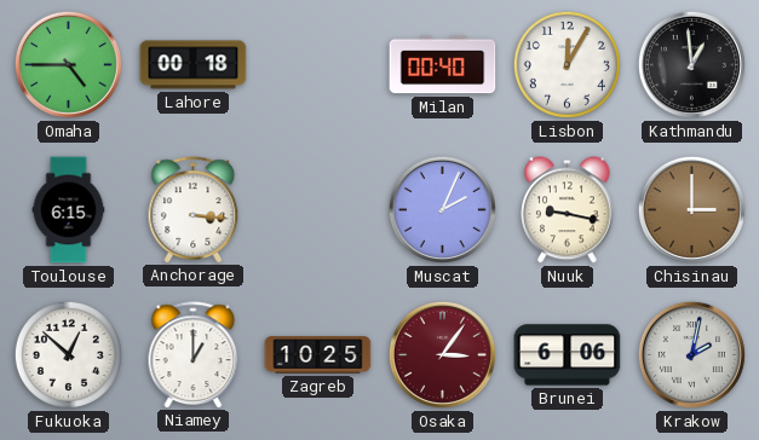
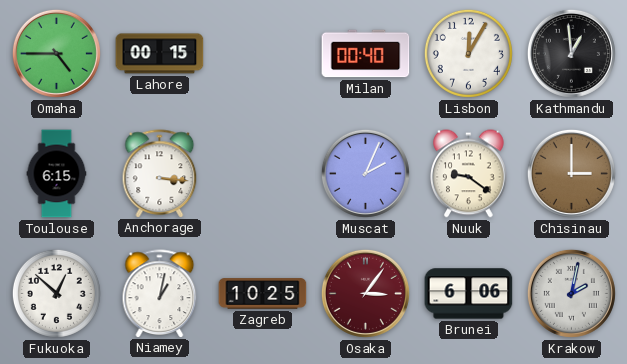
Lahore: 00:18 -> 00:15 (160, 54)
Nuuk: 9:17 -> 9:21 (469, 174)
Niamey: 1:00 -> 1:02 (160, 293)
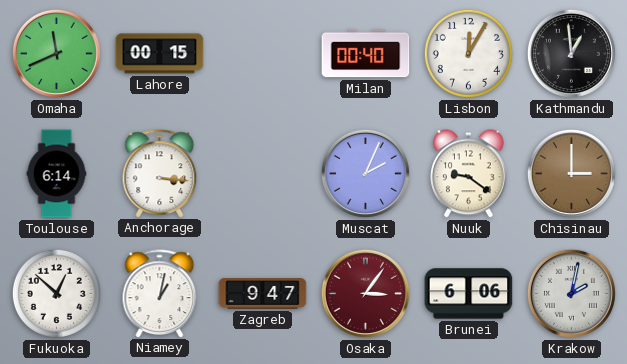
Omaha: 4:45 -> 11:41 (56, 53)
Toulouse: 6:15 -> 6:14 (57, 174)
Zagreb: 10:25 -> 9:47 (263, 294)
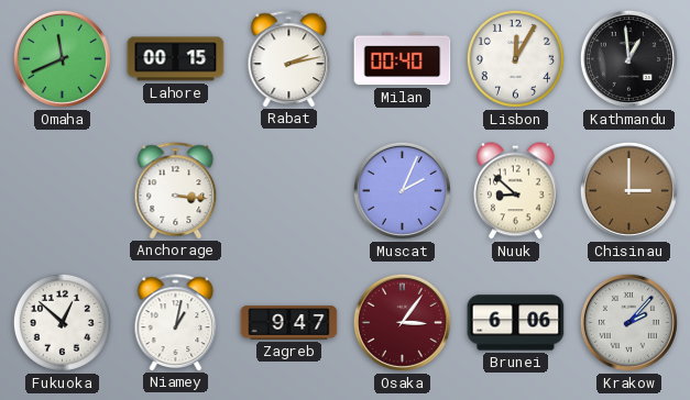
Rabat: none -> 2:13 (289, 58)
Toulouse: 6:14 -> none (57, 174)
Nuuk: 9:21 -> 8:52 (516, 191)
Krakow: 2:02 -> 2:07 (628, 322)
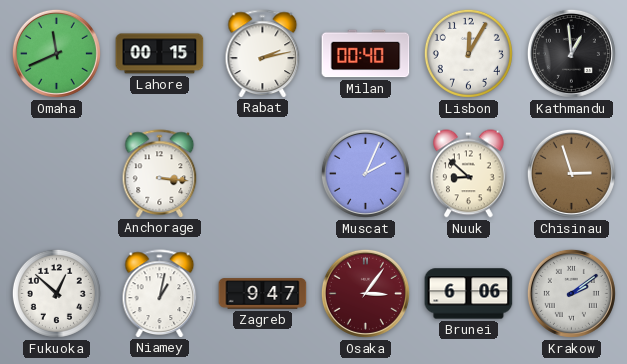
Chisinau: 3:00 -> 2:57 (571, 173)
Krakow: 2:07 -> 2:09 (571, 293)
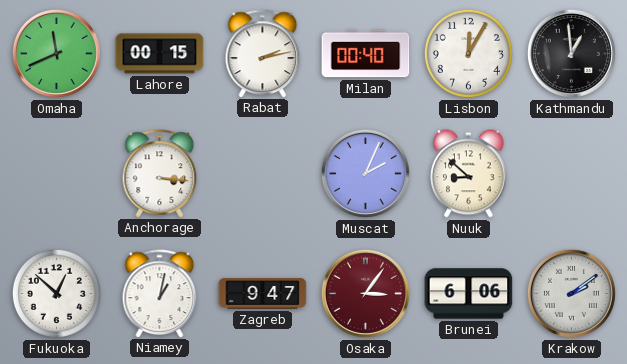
Chisinau: 2:57 -> none (571, 173)
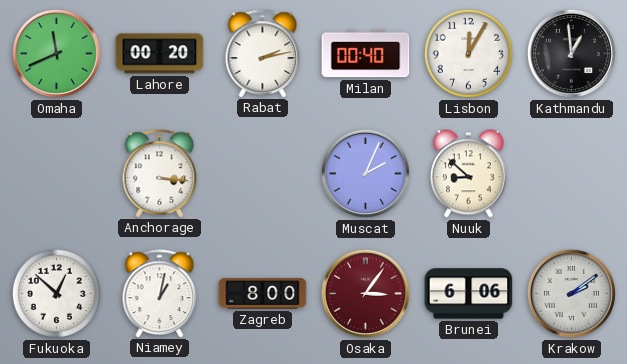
Lahore: 00:15 -> 00:20 (160, 54)
Zagreb: 9:47 -> 8:00 (263, 294)
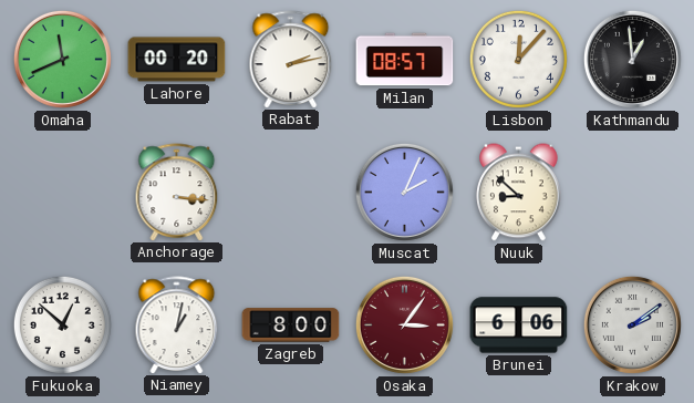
Milan: 00:40 -> 08:57 (405, 60)
Lisbon: 12:05 -> 12:07 (518, 59)
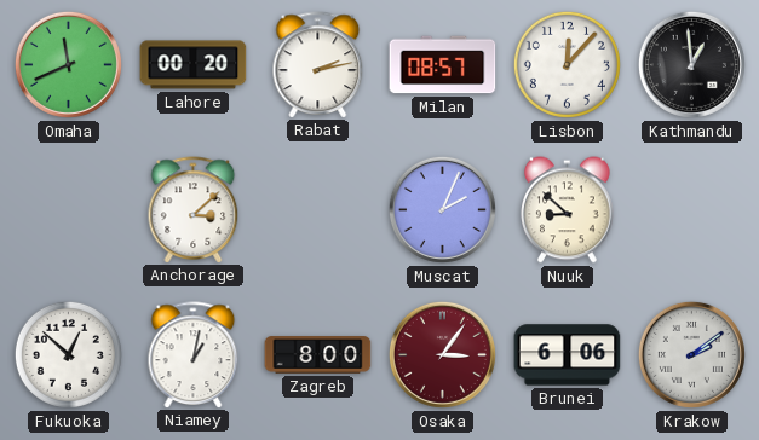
Anchorage: 3:16 -> 3:08 (194, 209)
